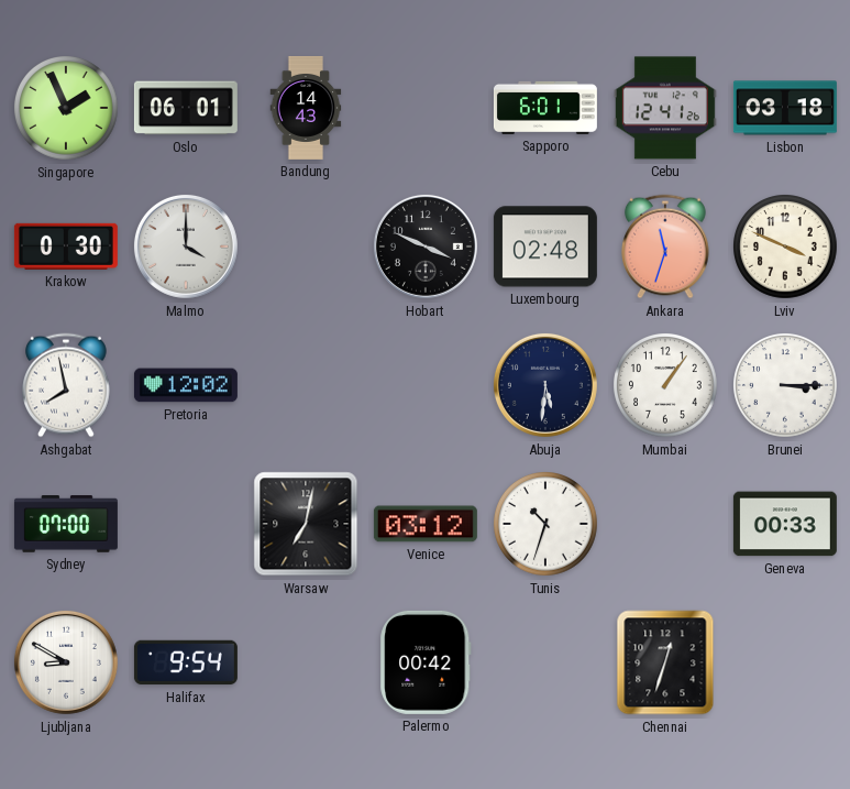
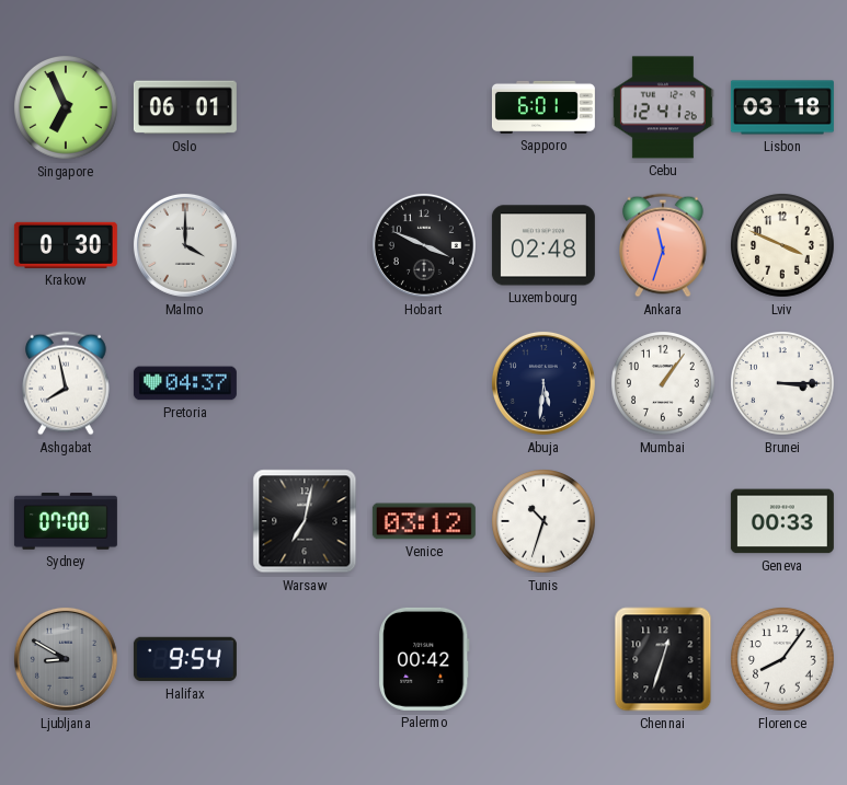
Singapore: 1:56 -> 6:56 (67, 108)
Bandung: 14:43 -> none (306, 108)
Pretoria: 12:02 -> 04:37 (185, 383)
Ljubljana dial: white -> grey (66, 659)
Florence: none -> 8:06 (783, 660)
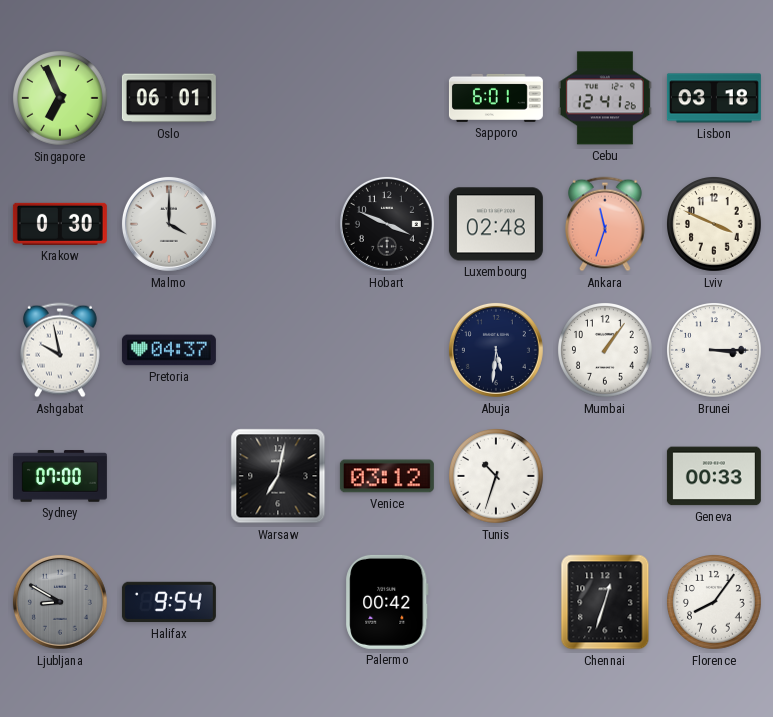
Ashgabat: 7:58 -> 9:58 (61, 350)
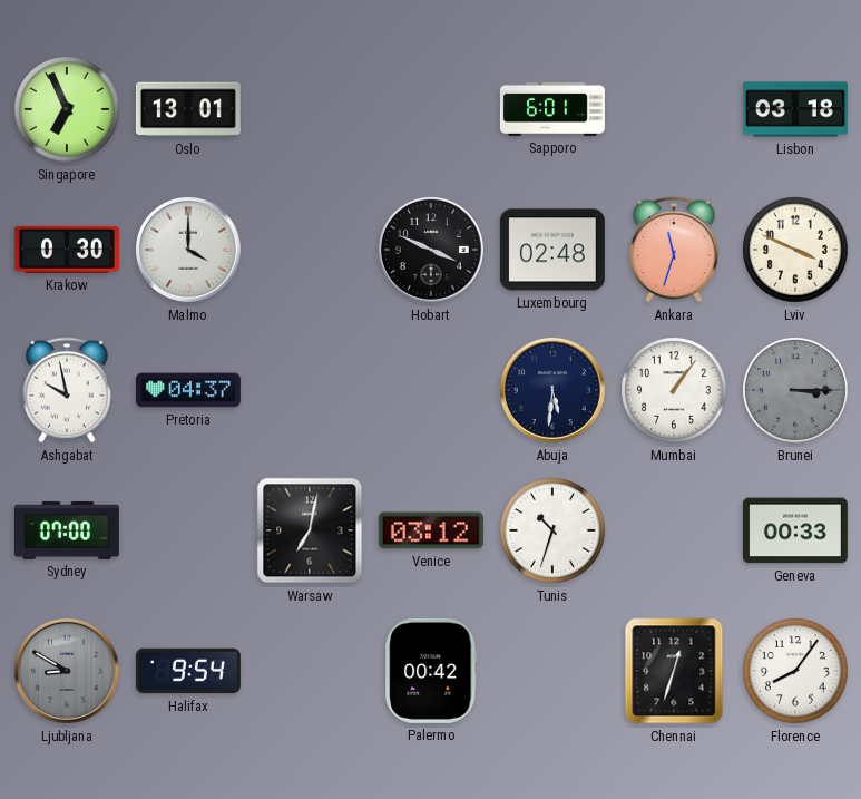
Oslo: 06:01 -> 13:01 (188, 109)
Cebu: 12:41 -> none (605, 98)
Brunei dial: white -> grey (796, 391)
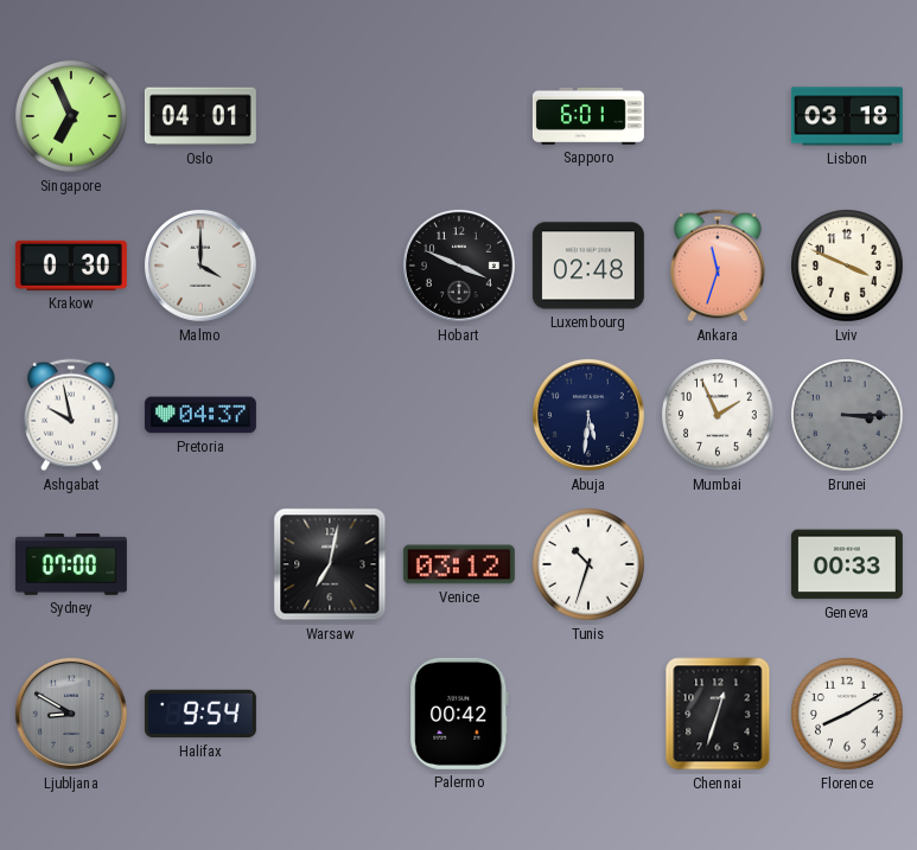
Oslo: 13:01 -> 04:01 (200, 116)
Mumbai: 1:06 -> 1:56 (719, 416)
Florence: 8:06 -> 8:10 (848, 715)
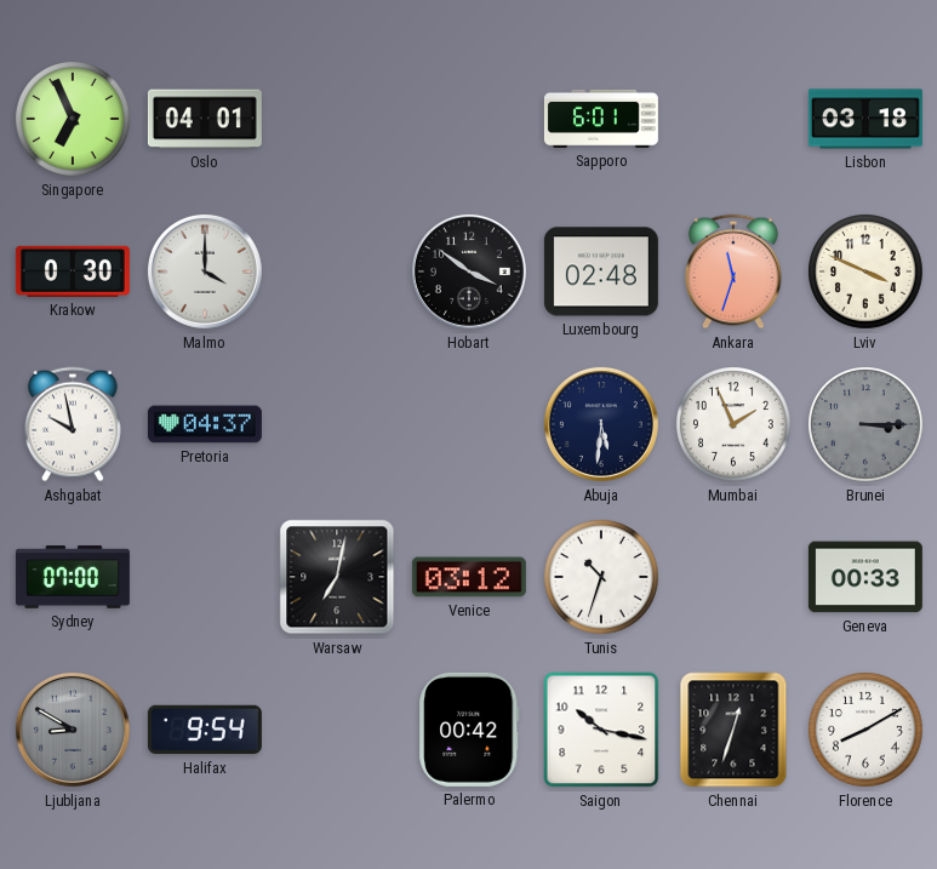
Hobart: 3:49 -> 3:51 (469, 271)
Saigon: none -> 10:17 (601, 730)
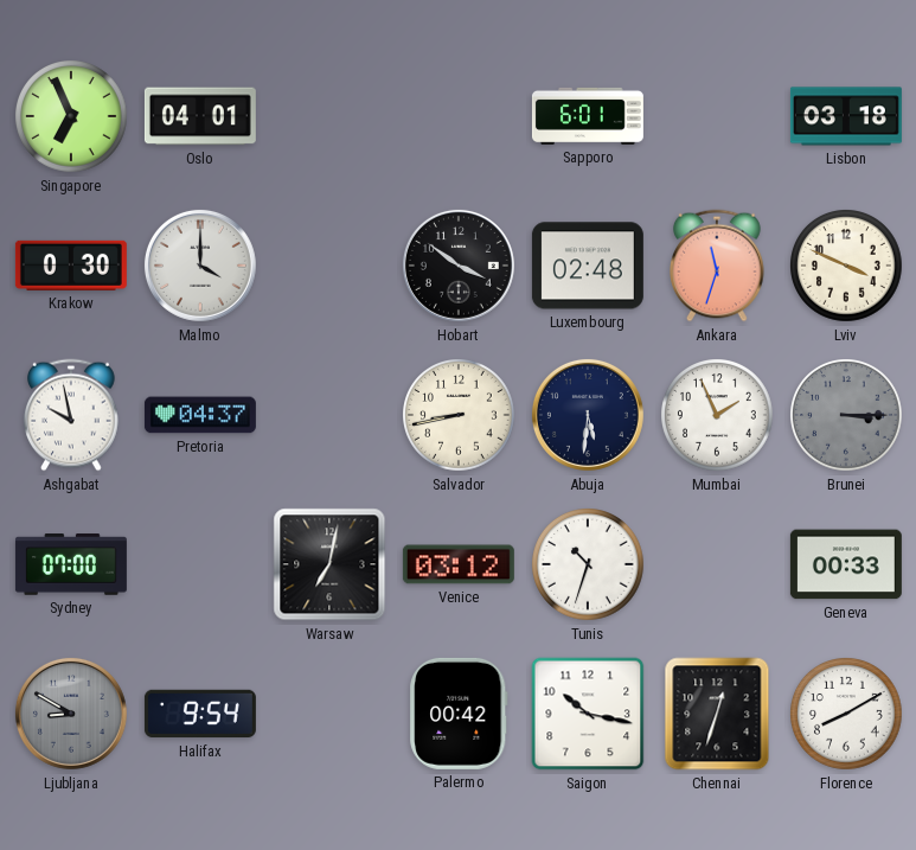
Salvador: none -> 8:43 (460, 416)
